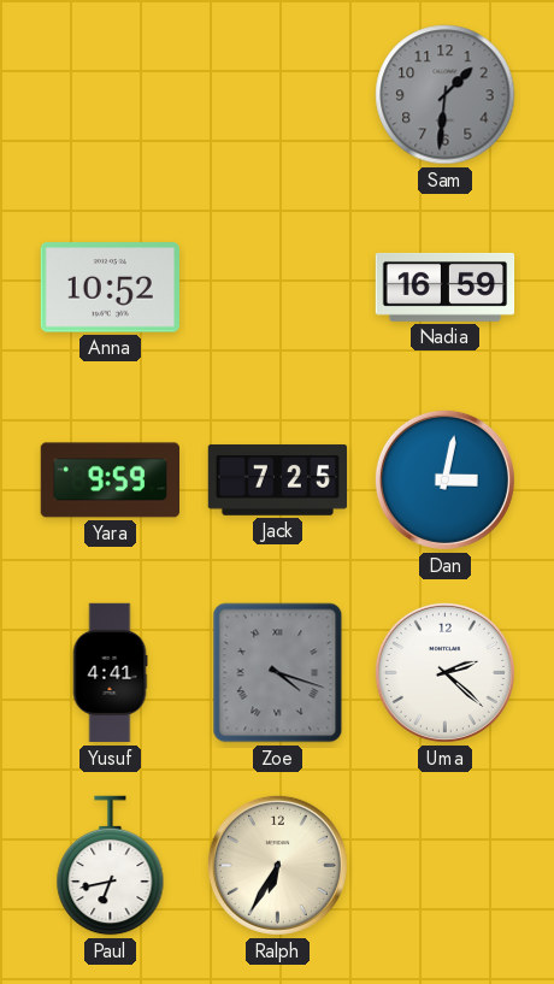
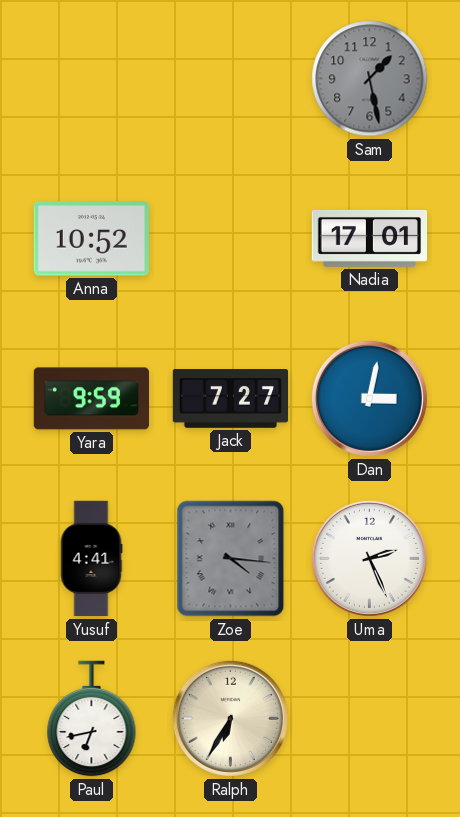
Sam: 1:31 -> 1:28 (370, 79)
Nadia: 16:59 -> 17:01 (370, 238)
Jack: 7:25 -> 7:27 (231, 399)
Zoe: 4:18 -> 4:16 (231, 559)
Uma: 2:22 -> 2:26 (369, 558)
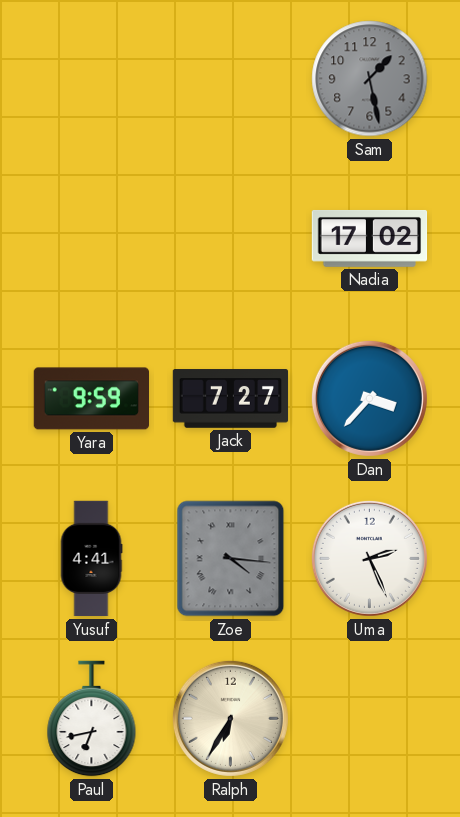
Anna: 10:52 -> none (91, 239)
Nadia: 17:01 -> 17:02 (370, 238)
Dan: 3:02 -> 3:37 (369, 398)
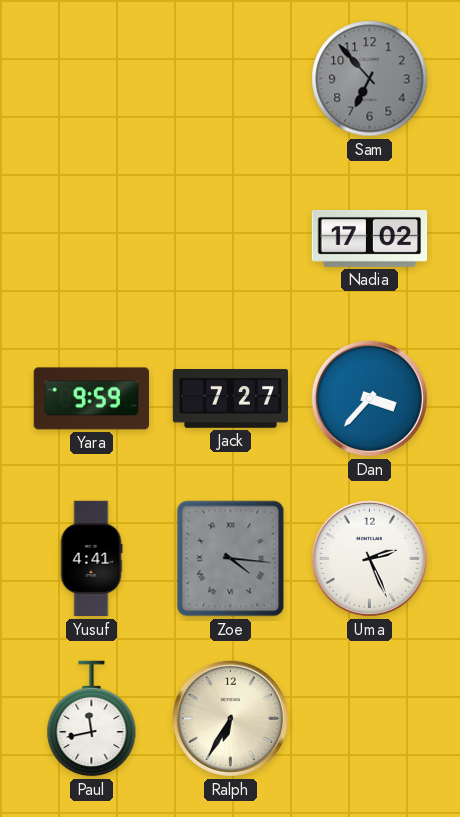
Sam: 1:28 -> 6:53 (370, 79)
Paul: 6:43 -> 11:43 (92, 719)
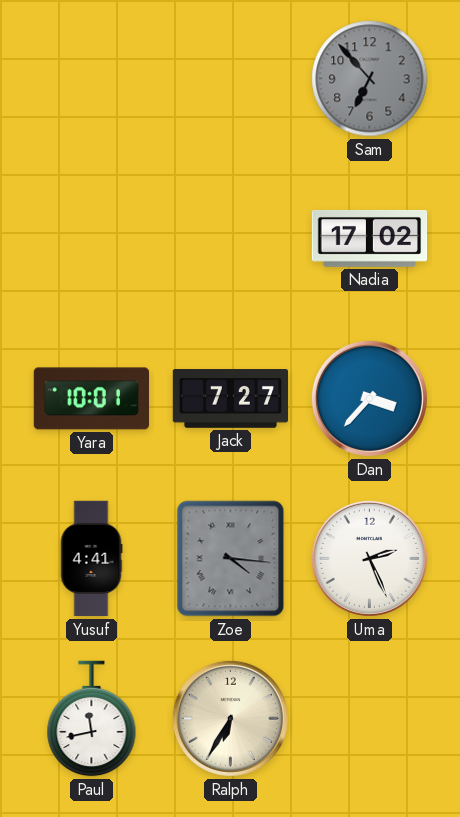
Yara: 9:59 -> 10:01 (91, 399)
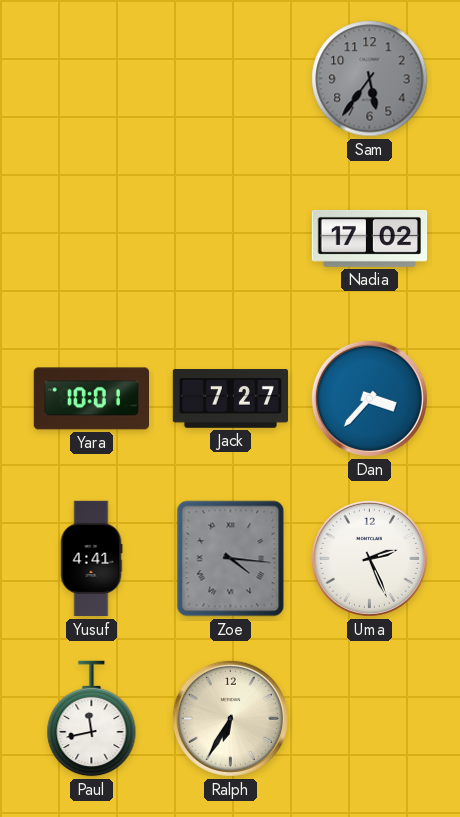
Sam: 6:53 -> 5:36 (370, 79)
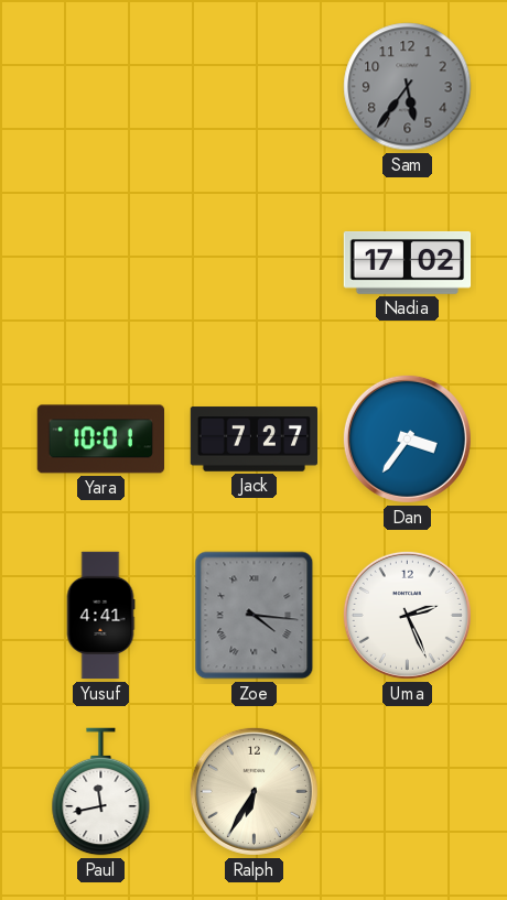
Dan: 3:37 -> 3:36 (407, 438)
